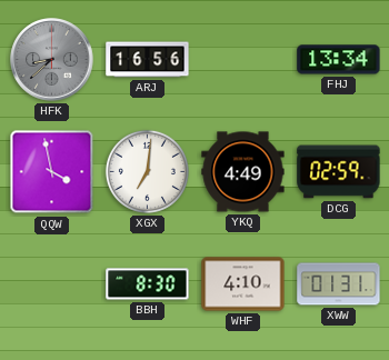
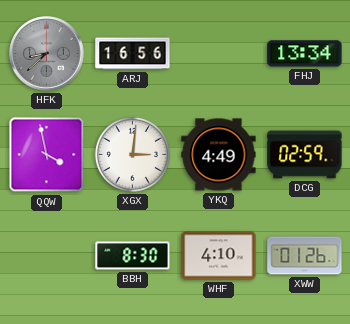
XGX: 7:01 -> 3:01 (132, 154)
XWW: 01:31 -> 01:26 (305, 256)
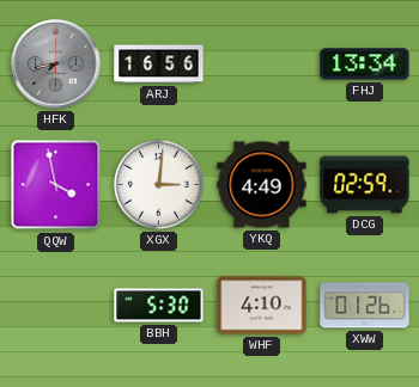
BBH: 8:30 -> 5:30 (159, 306)
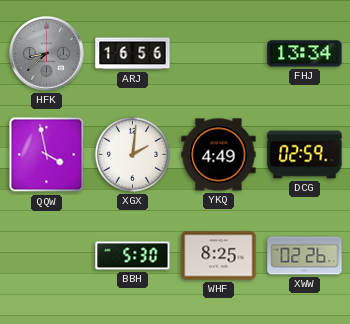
XGX: 3:01 -> 2:01 (132, 154)
WHF: 4:10 -> 8:25 (219, 256)
XWW: 01:26 -> 02:26 (305, 256)
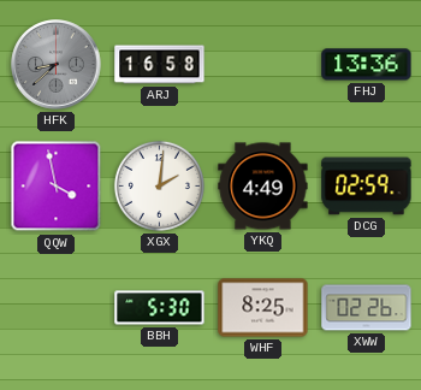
ARJ: 16:56 -> 16:58 (160, 65)
FHJ: 13:34 -> 13:36 (367, 65)
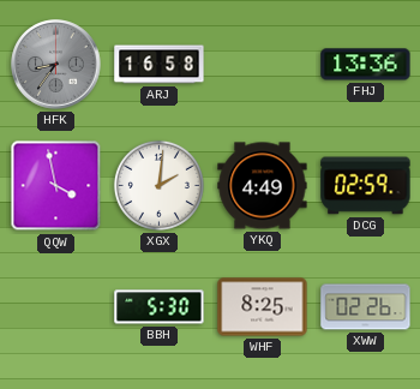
HFK: 8:38 -> 8:36 (56, 65)
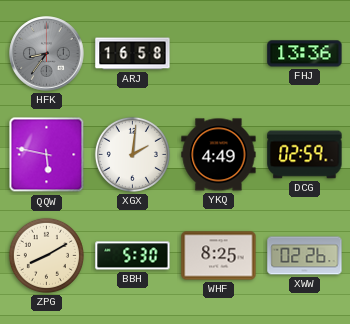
QQW: 3:58 -> 5:47 (47, 155)
ZPG: none -> 8:10 (46, 255)
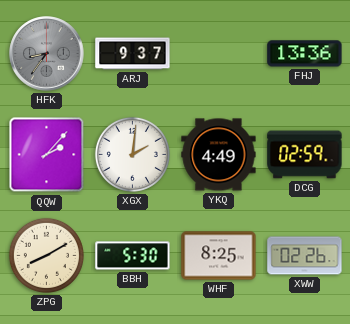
ARJ: 16:58 -> 9:37 (133, 54)
QQW: 5:47 -> 2:07 (47, 155)
